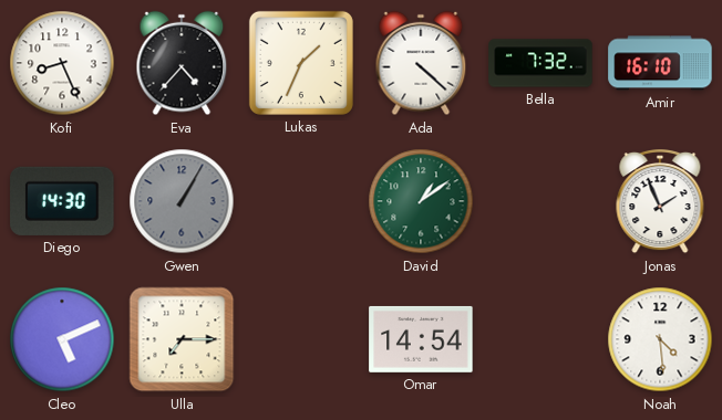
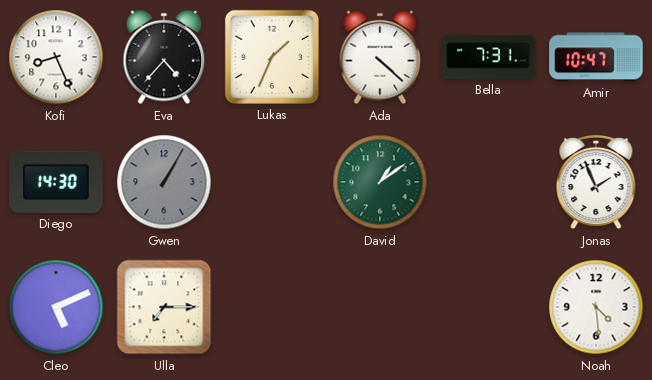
Bella: 7:32 -> 7:31 (488, 57)
Amir: 16:10 -> 10:47 (596, 57)
Omar: 14:54 -> none (421, 339)
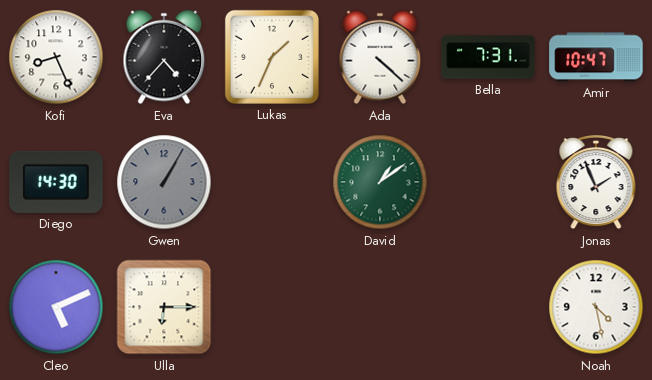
Ulla: 7:15 -> 6:15 (164, 307)
Noah: 4:29 -> 4:28 (596, 307)
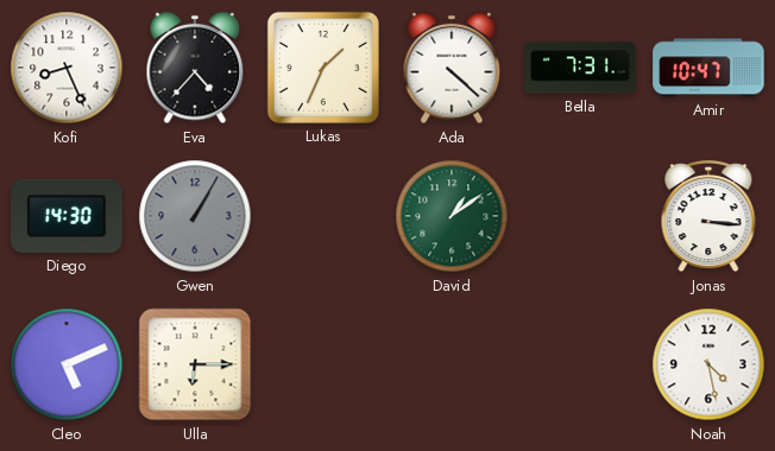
Jonas: 1:56 -> 3:16 (708, 217)
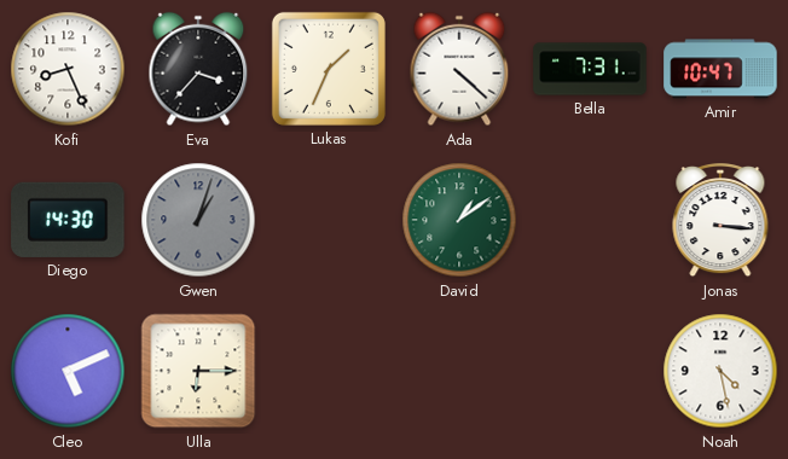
Eva: 4:37 -> 3:37 (198, 69)
Gwen: 1:05 -> 1:03 (198, 220)
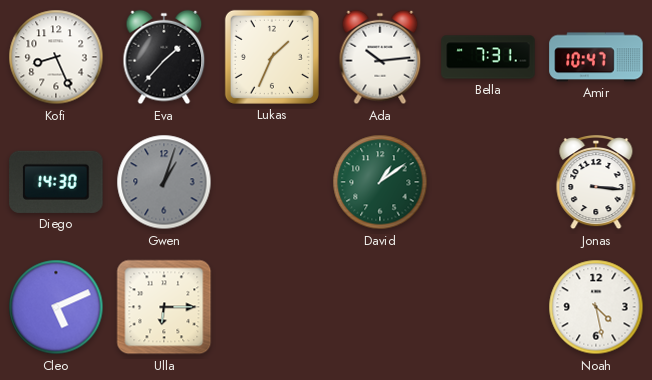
Eva: 3:37 -> 1:37 (164, 57)
Ada: 4:22 -> 10:14 (380, 57)
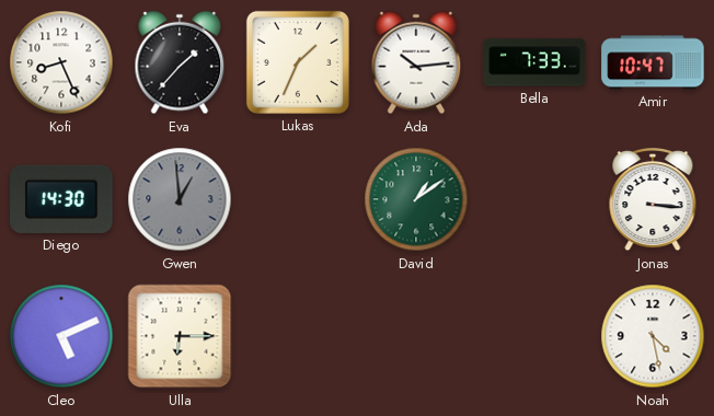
Bella: 7:31 -> 7:33 (534, 62)
Gwen: 1:03 -> 12:59 (180, 199)
